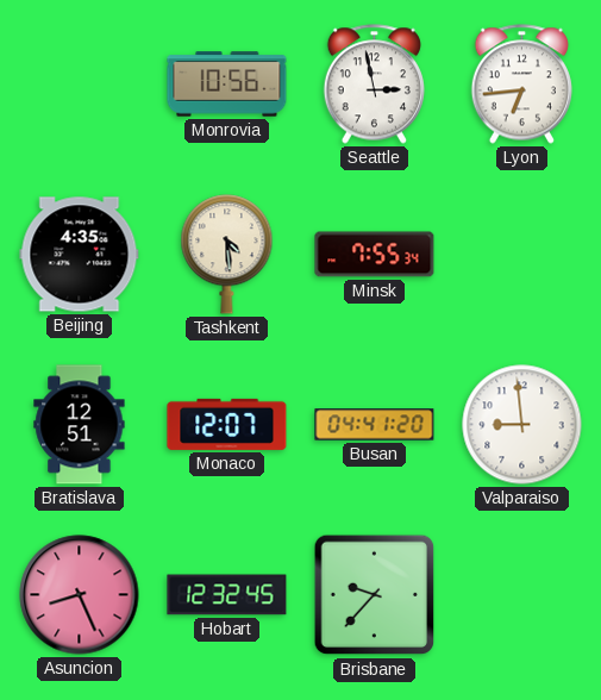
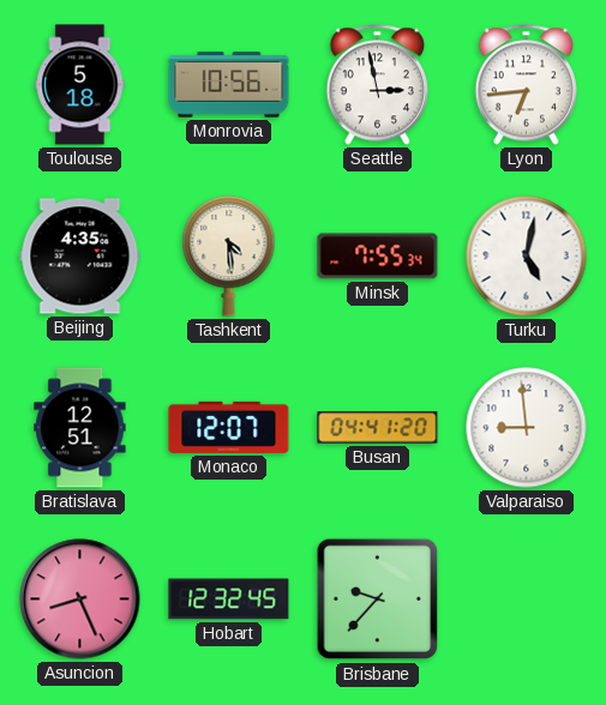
Toulouse: none -> 5:18 (80, 85)
Turku: none -> 5:02 (527, 257)
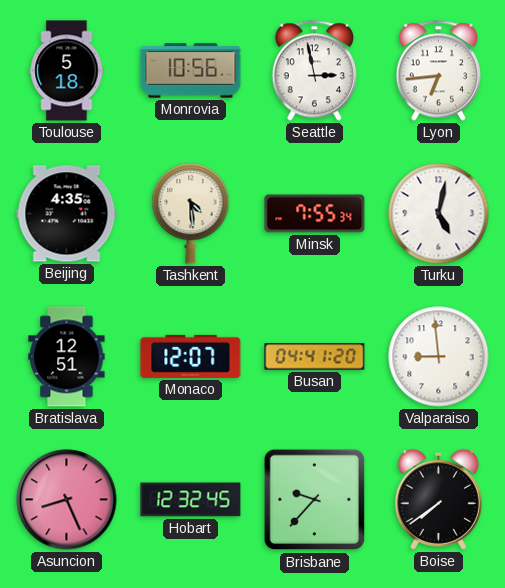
Boise: none -> 7:39 (438, 499)
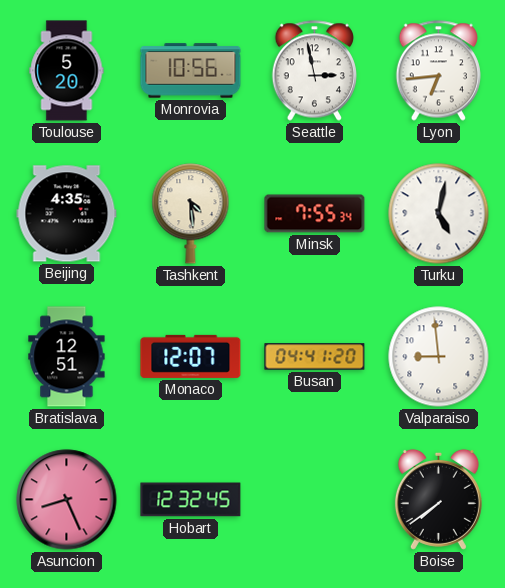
Toulouse: 5:18 -> 5:20 (67, 71)
Brisbane: 9:37 -> none (315, 500)
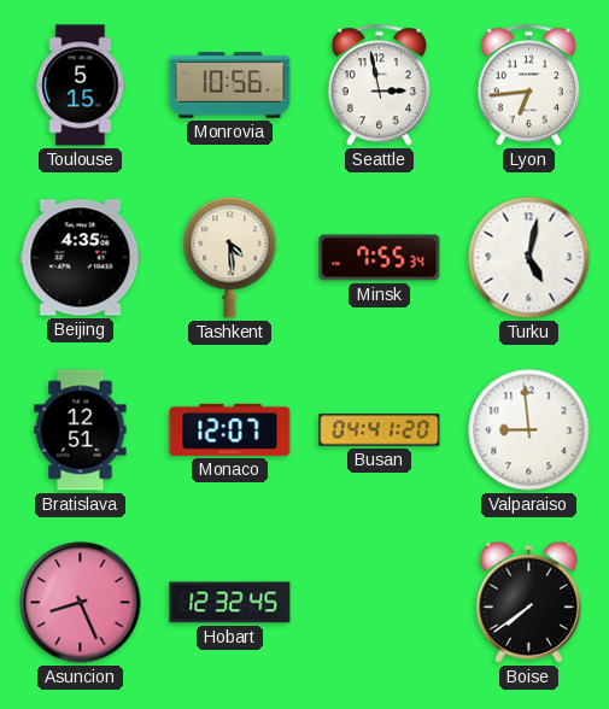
Toulouse: 5:20 -> 5:15 (81, 86)
